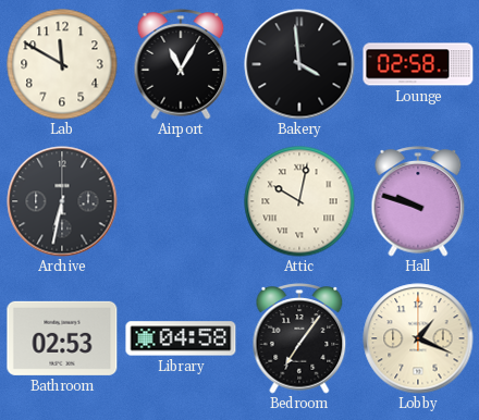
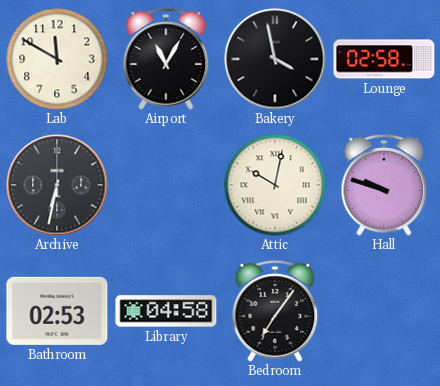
Bakery: 3:59 -> 3:58 (275, 59)
Lobby: 1:19 -> none (418, 338)
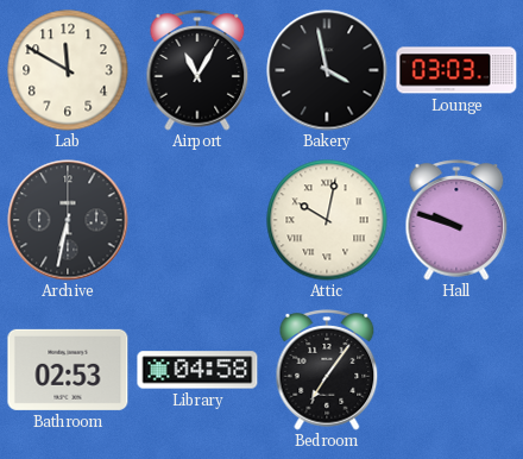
Lounge: 02:58 -> 03:03 (456, 70)
